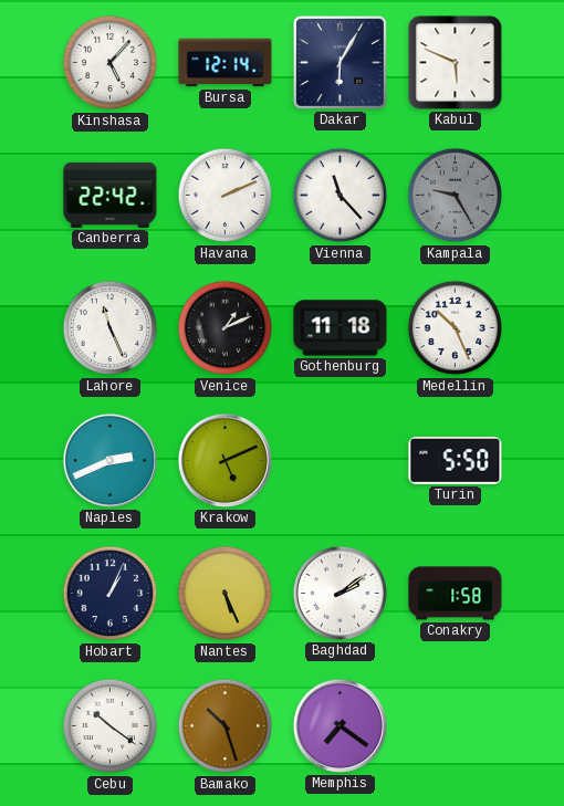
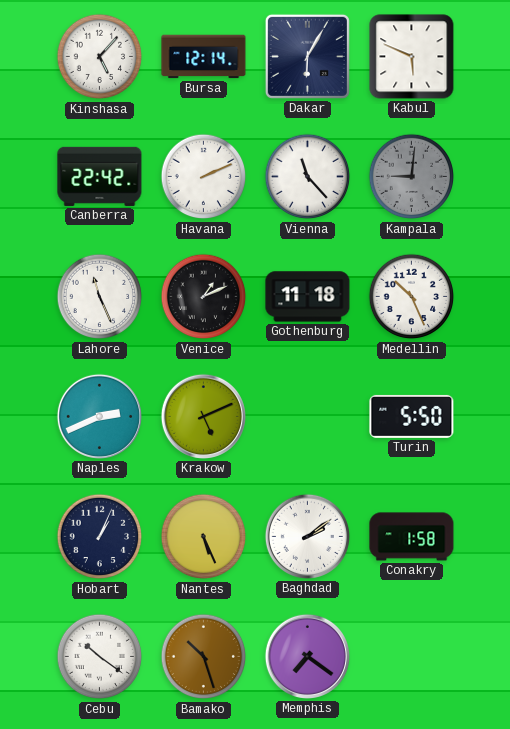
Kampala: 9:25 -> 9:01 (412, 177)
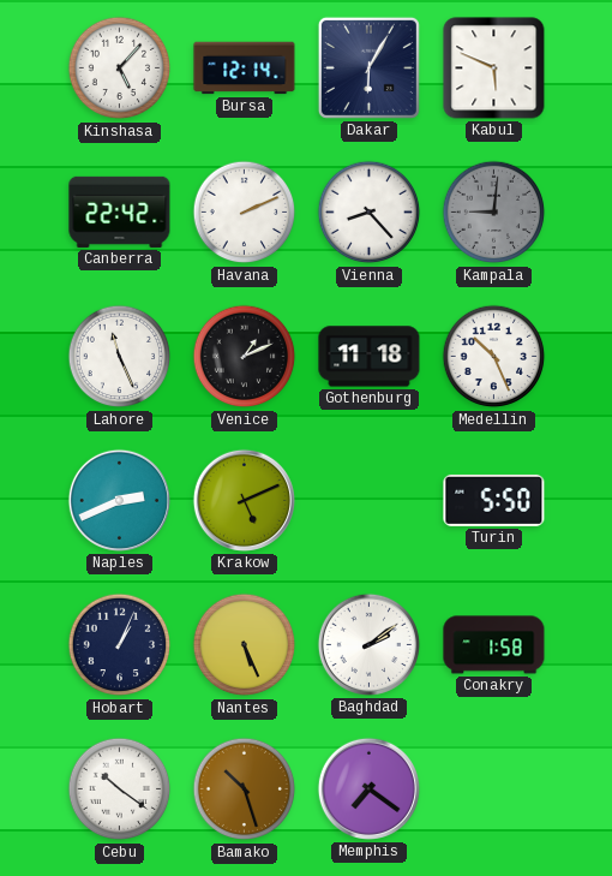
Vienna: 11:23 -> 8:23 (370, 213)
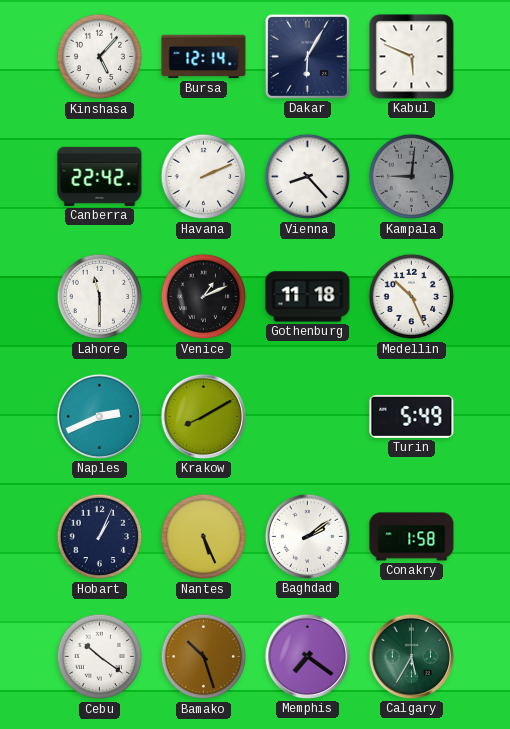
Lahore: 11:26 -> 11:30 (100, 297)
Krakow: 5:11 -> 8:10 (203, 416)
Turin: 5:50 -> 5:49 (412, 416)
Calgary: none -> 5:35 (411, 656)
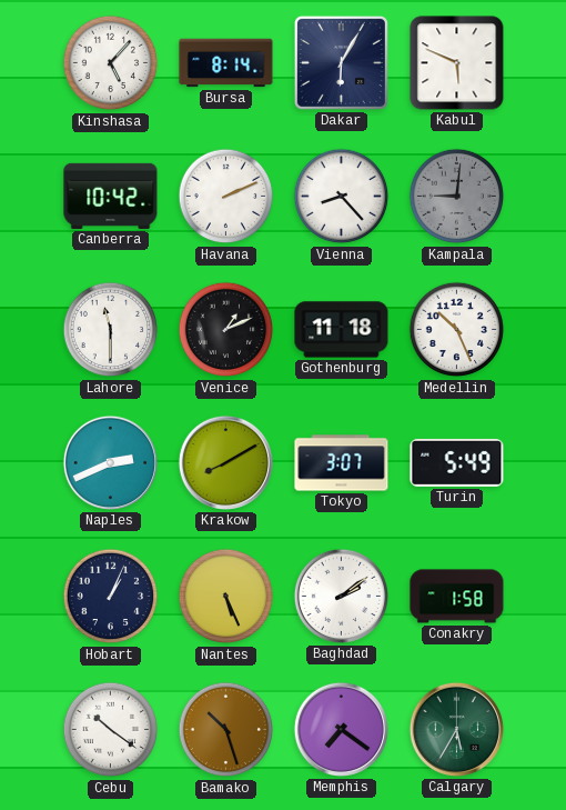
Bursa: 12:14 -> 8:14 (226, 63)
Canberra: 22:42 -> 10:42 (111, 196)
Tokyo: none -> 3:07 (342, 463)
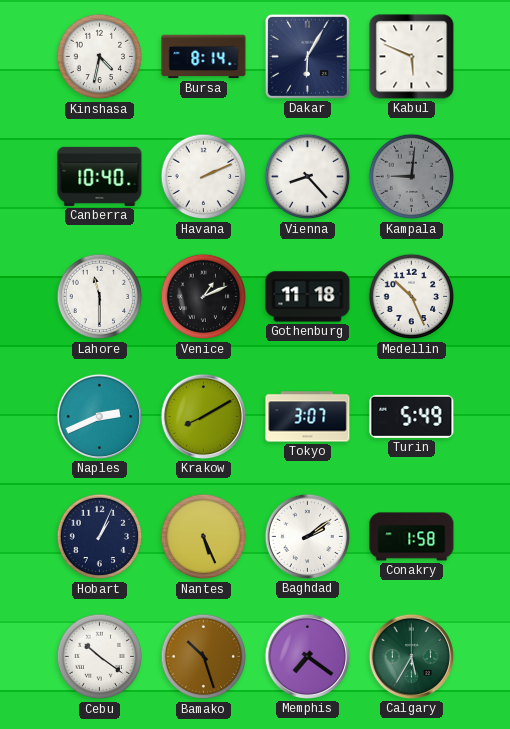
Kinshasa: 5:07 -> 4:32 (100, 57)
Canberra: 10:42 -> 10:40 (100, 176)
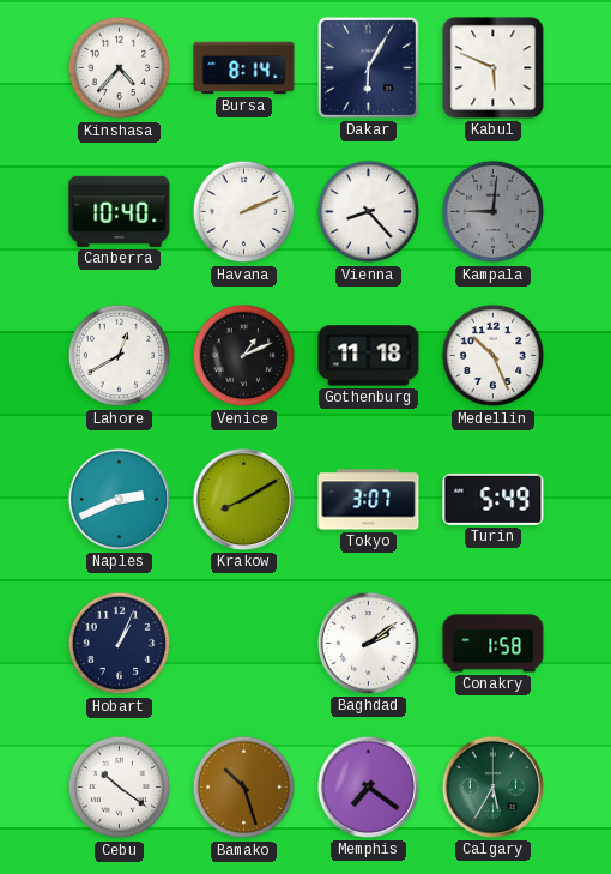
Kinshasa: 4:32 -> 4:37 (120, 68)
Lahore: 11:30 -> 12:40 (120, 356)
Nantes: 5:26 -> none (204, 537)
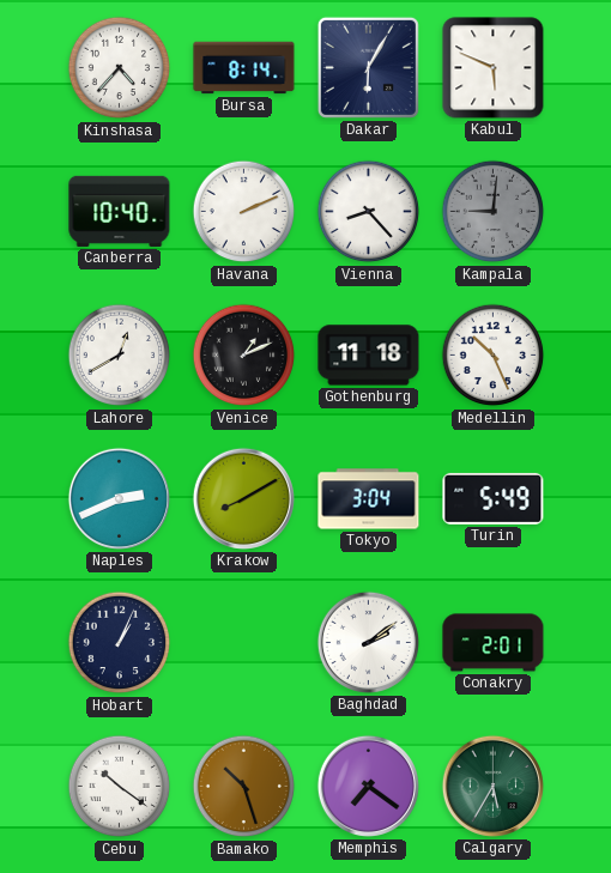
Tokyo: 3:07 -> 3:04 (369, 499)
Conakry: 1:58 -> 2:01 (494, 643)
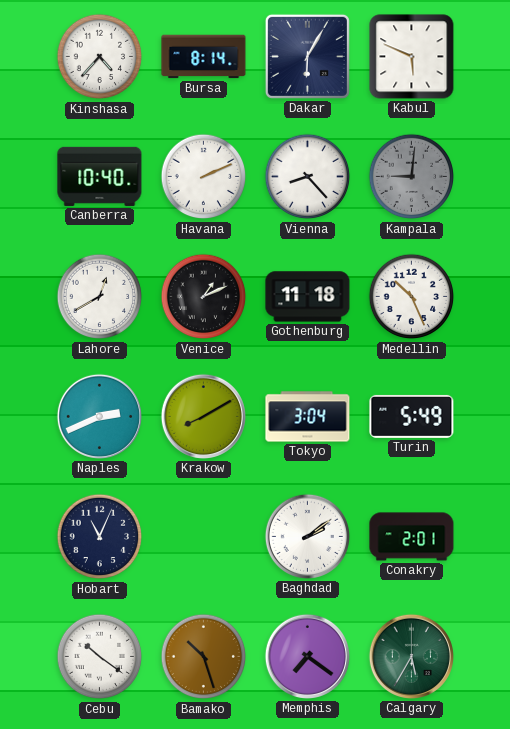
Hobart: 1:04 -> 11:04 (100, 537)
